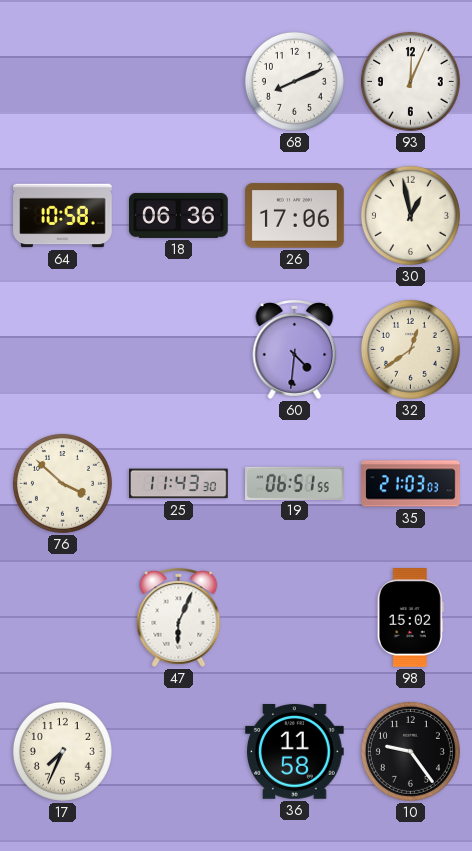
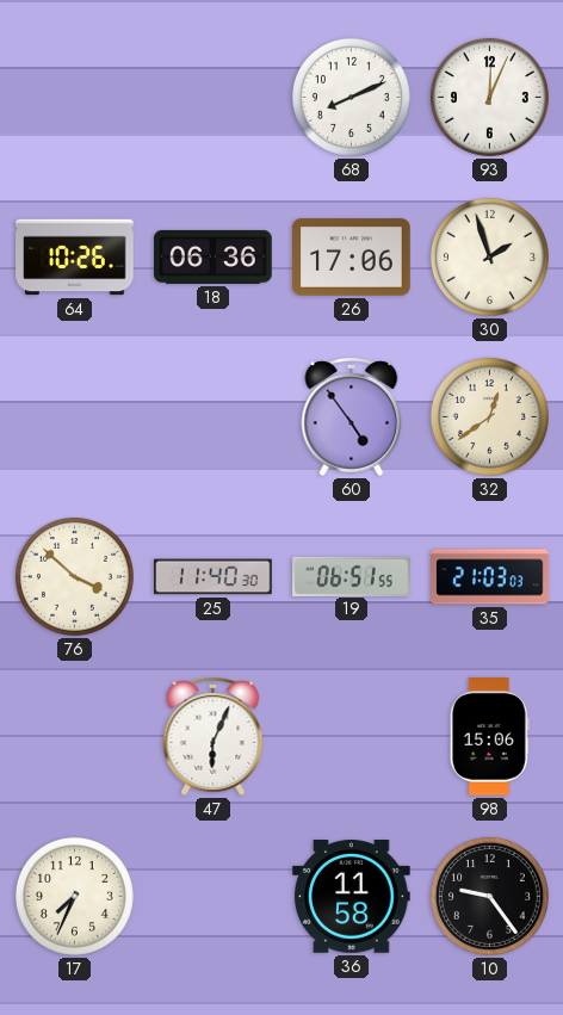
64: 10:58 -> 10:26 (75, 258)
30: 12:58 -> 1:57 (489, 256)
60: 4:31 -> 4:54 (352, 417)
25: 11:43 -> 11:40 (214, 577)
98: 15:02 -> 15:06 (489, 737)
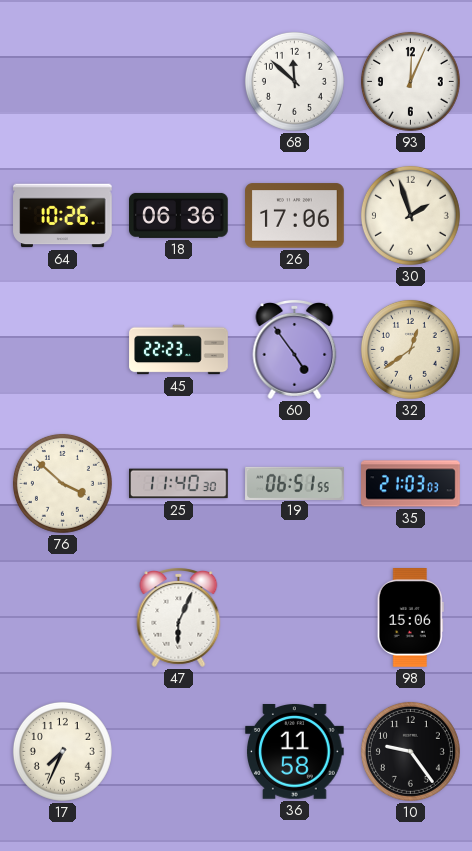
68: 8:11 -> 11:52 (294, 81)
45: none -> 22:23 (179, 350)
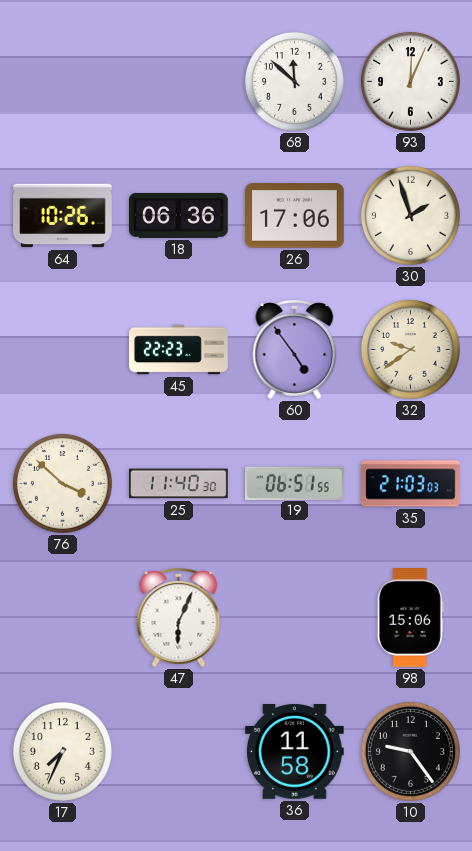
32: 12:39 -> 9:39 (410, 349)
